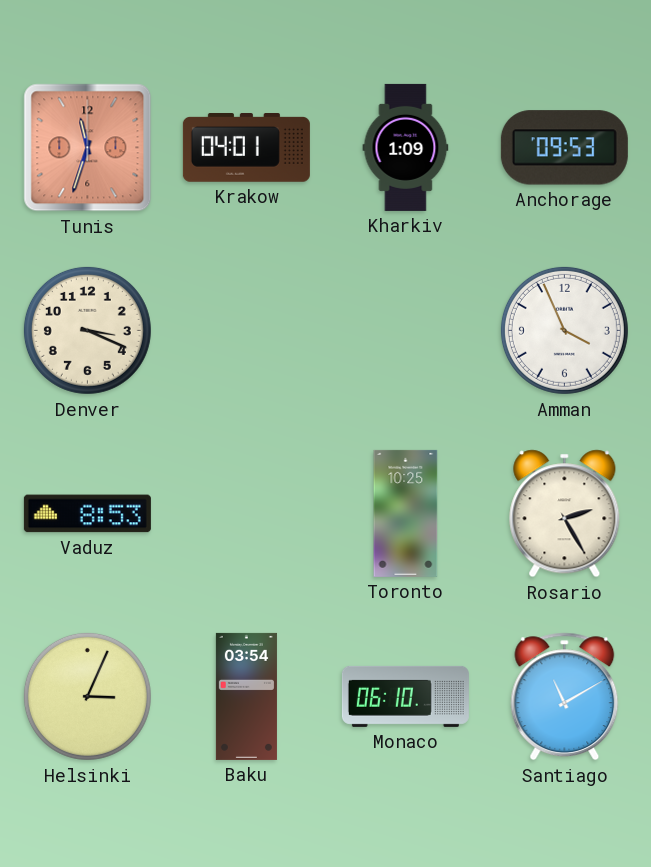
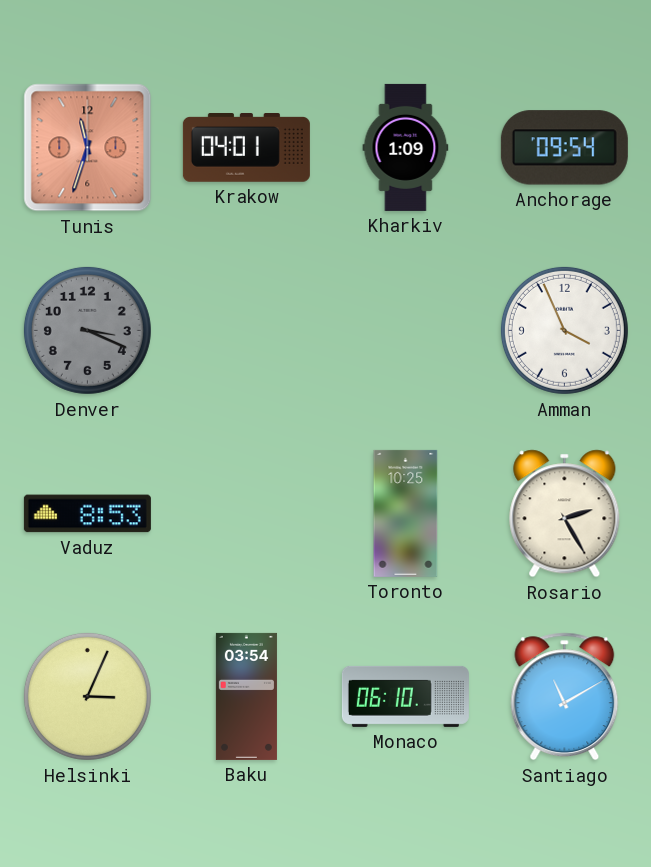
Anchorage: 09:53 -> 09:54 (564, 148)
Denver dial: cream -> grey (87, 330)
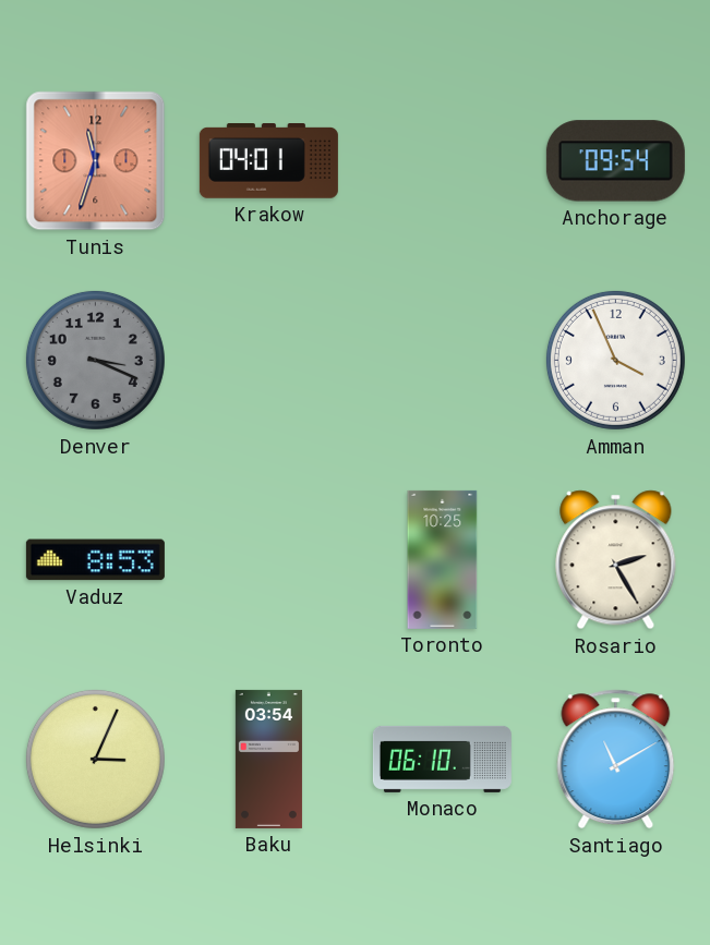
Kharkiv: 1:09 -> none (406, 147)
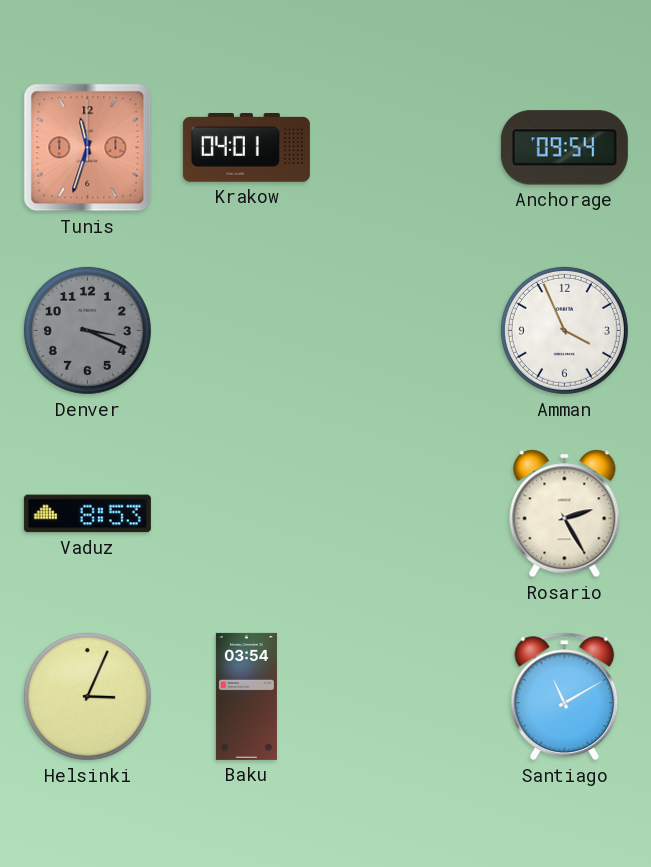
Toronto: 10:25 -> none (443, 559)
Monaco: 06:10 -> none (442, 759)
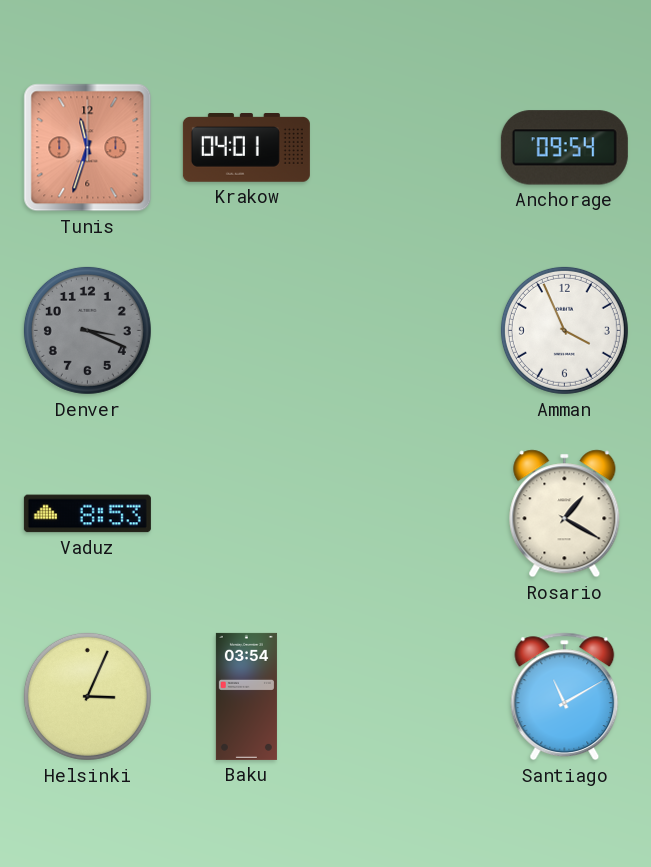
Rosario: 2:25 -> 1:20 (565, 514)
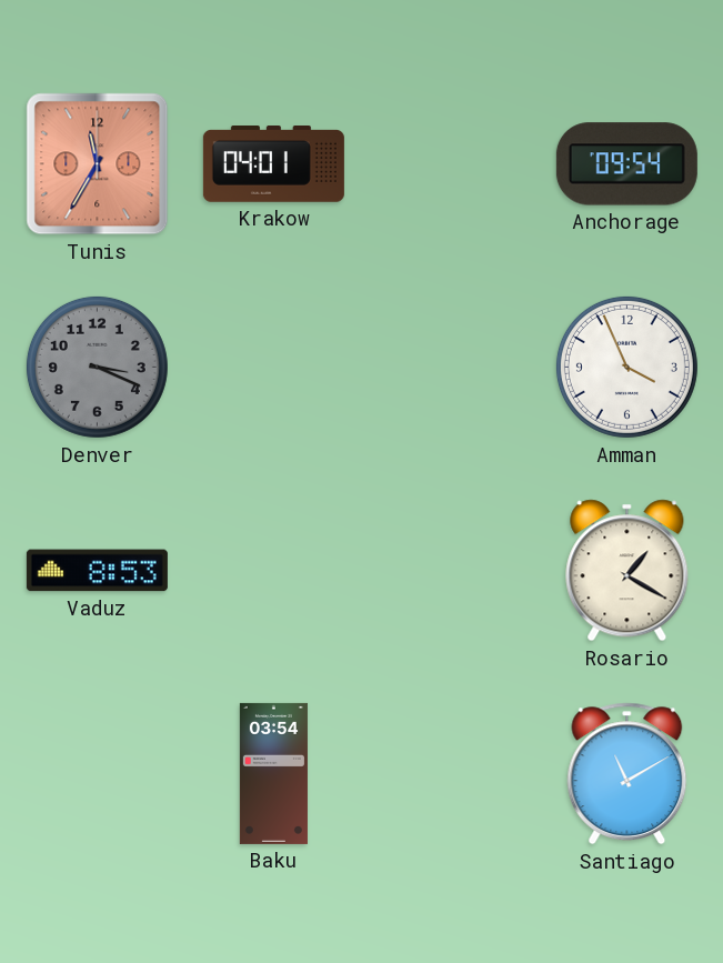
Tunis: 11:33 -> 11:35 (98, 164)
Helsinki: 3:04 -> none (87, 696)
